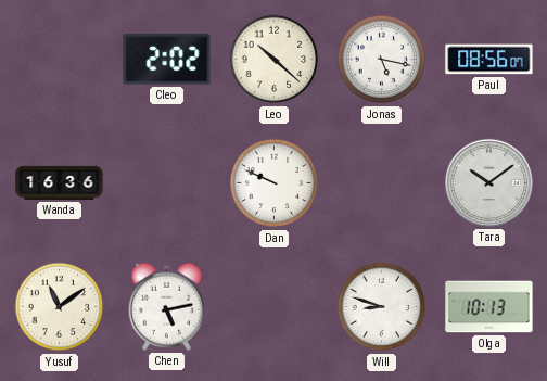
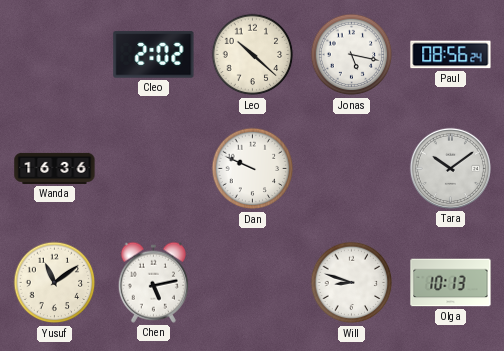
Paul: 08:56:07 -> 08:56:24 (451, 55)
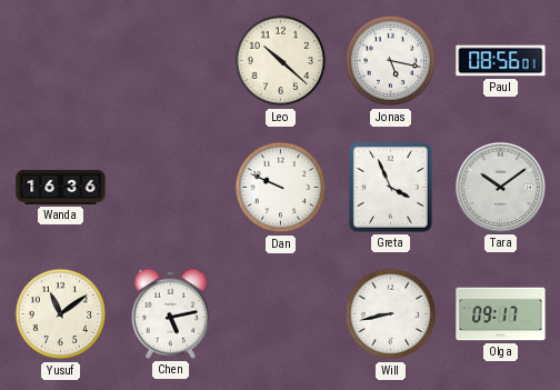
Cleo: 2:02 -> none (154, 55)
Paul: 08:56:24 -> 08:56:01 (501, 61)
Greta: none -> 3:56 (390, 187)
Will: 8:48 -> 8:43 (391, 314)
Olga: 10:13 -> 09:17 (501, 314)
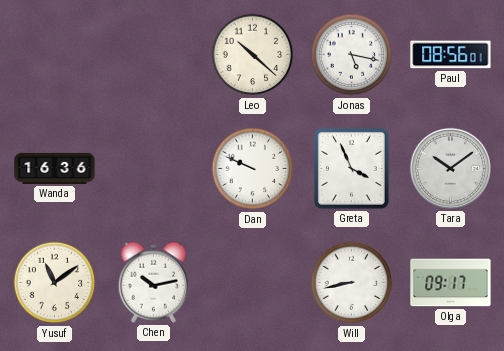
Chen: 5:13 -> 10:13 (153, 282)
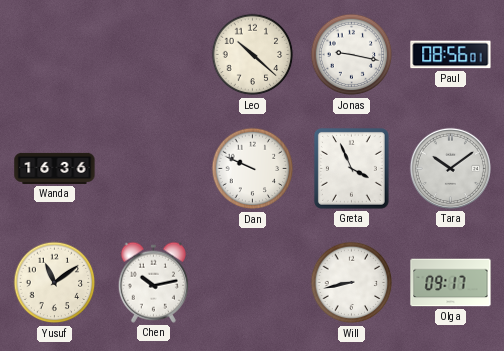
Jonas: 5:17 -> 9:17 (352, 55)
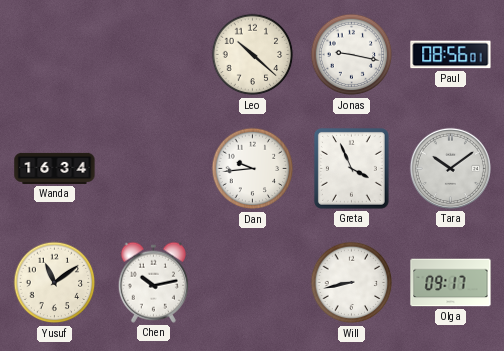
Wanda: 16:36 -> 16:34 (55, 168)
Dan: 9:49 -> 9:44 (253, 169)
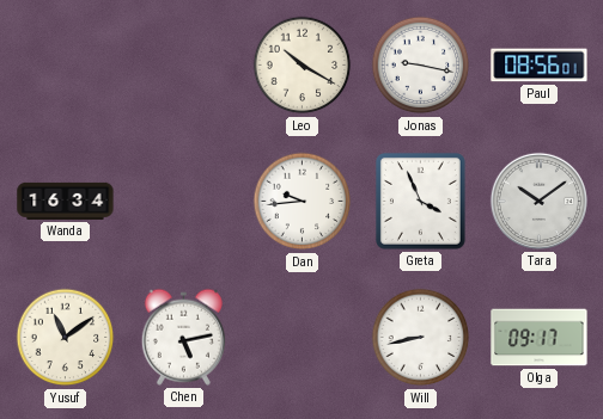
Leo: 10:22 -> 10:20 (303, 66)
Chen: 10:13 -> 5:13 (183, 337)
